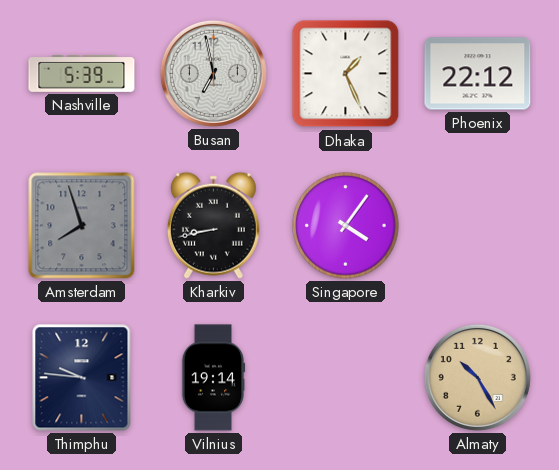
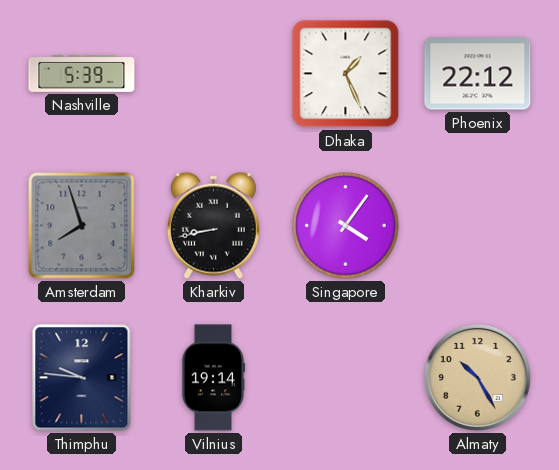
Busan: 6:58 -> none (213, 73)
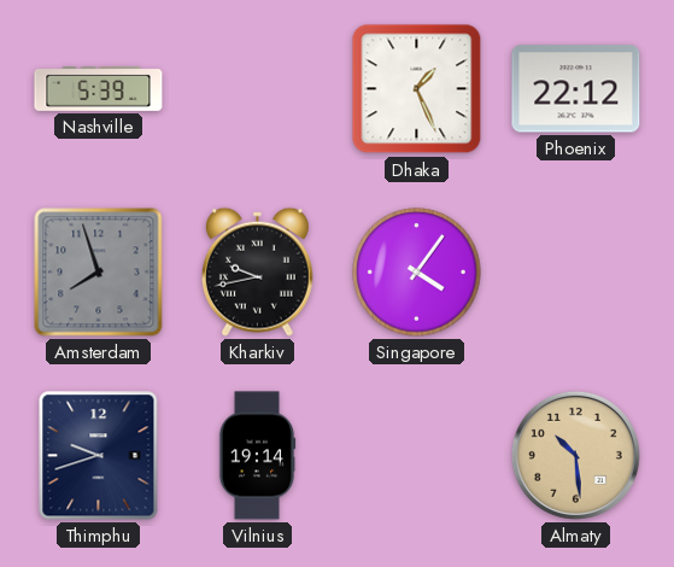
Kharkiv: 8:43 -> 9:43 (257, 271)
Thimphu: 9:46 -> 9:42 (99, 456)
Almaty: 10:25 -> 10:29 (575, 455)
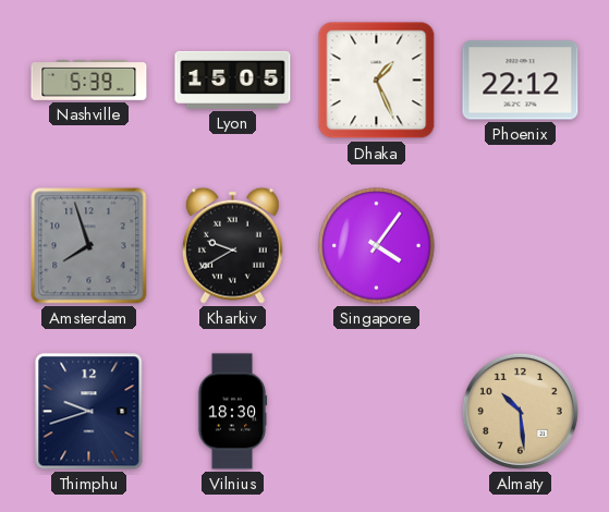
Lyon: none -> 15:05 (233, 80)
Kharkiv: 9:43 -> 9:40 (232, 245)
Vilnius: 19:14 -> 18:30 (232, 412)
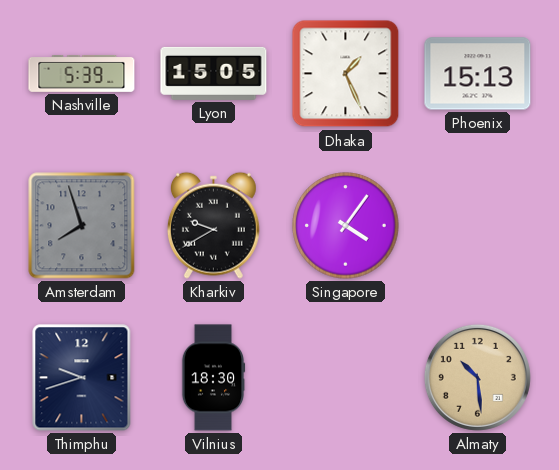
Phoenix: 22:12 -> 15:13 (478, 74)
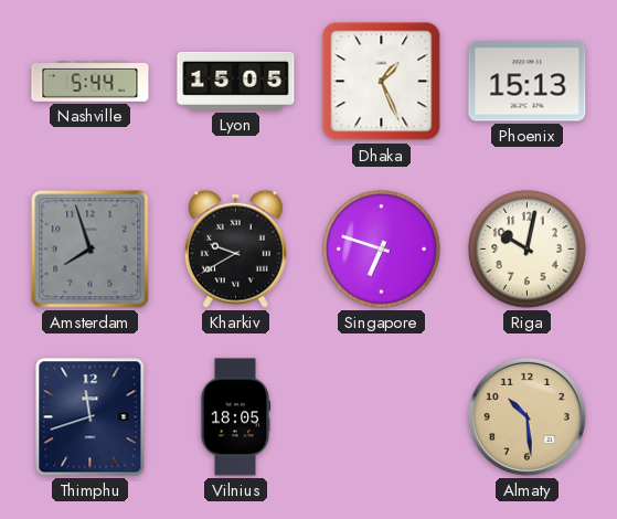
Nashville: 5:39 -> 5:44 (91, 81)
Singapore: 4:06 -> 6:48 (382, 250)
Riga: none -> 10:02 (528, 250)
Thimphu: 9:42 -> 11:42 (91, 417)
Vilnius: 18:30 -> 18:05 (235, 417)
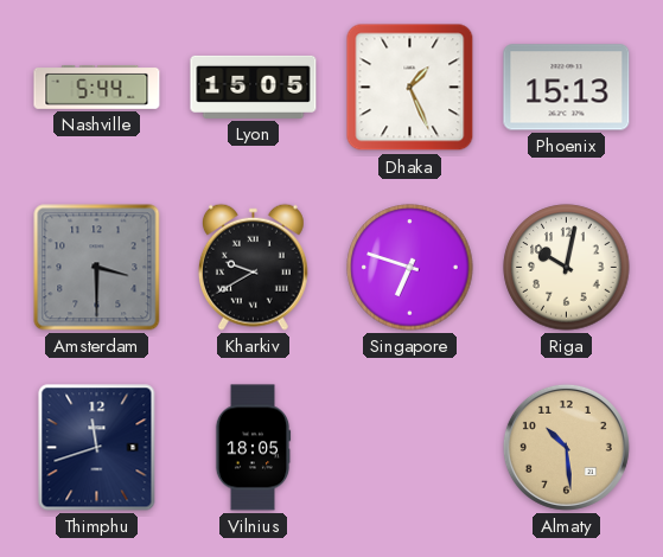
Amsterdam: 7:57 -> 3:30 (97, 268)
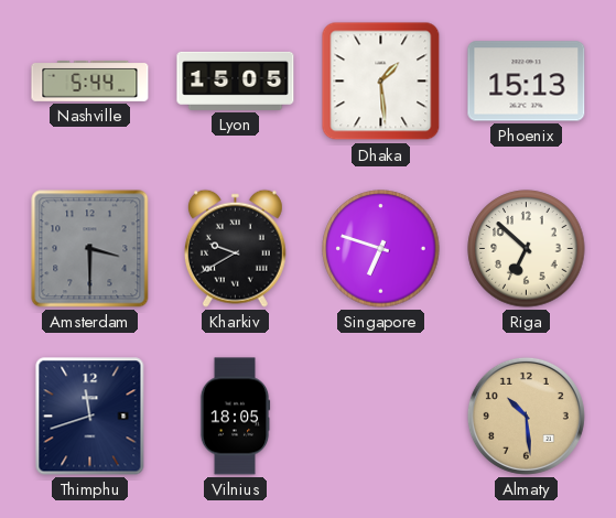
Dhaka: 1:26 -> 1:29 (381, 82)
Riga: 10:02 -> 6:52 (527, 249)
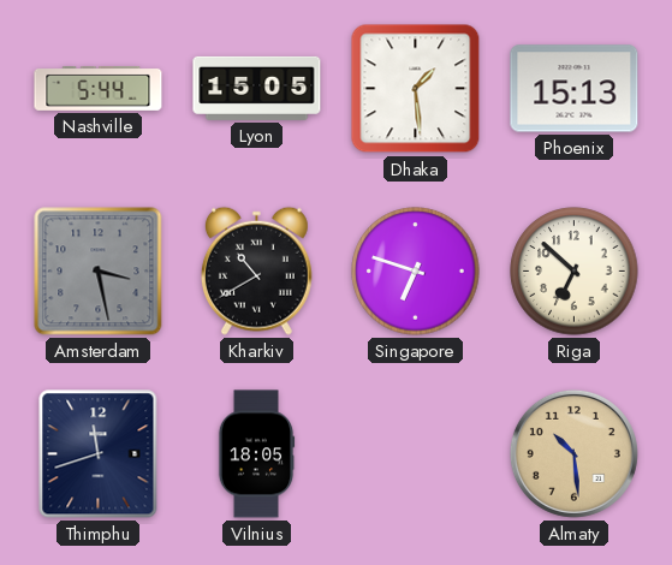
Amsterdam: 3:30 -> 3:28 (99, 272)
Kharkiv: 9:40 -> 10:40 (256, 270)
